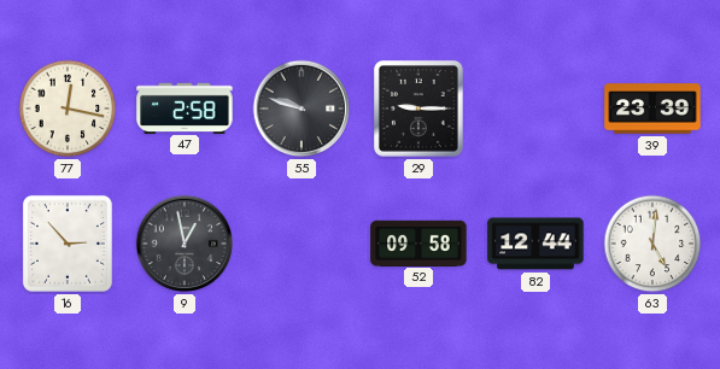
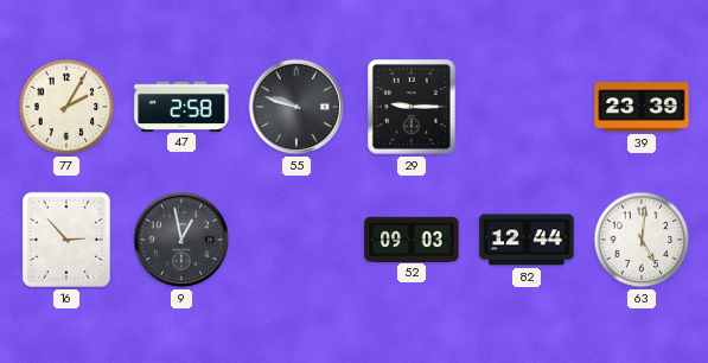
77: 12:17 -> 2:05 (66, 107)
52: 09:58 -> 09:03 (412, 238)
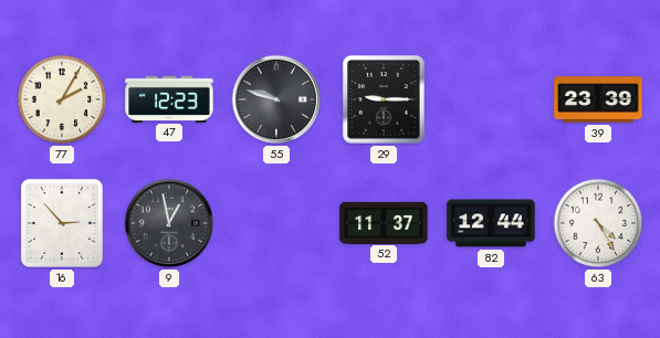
47: 2:58 -> 12:23 (169, 98)
52: 09:03 -> 11:37 (384, 222)
63: 5:01 -> 4:25 (598, 223)
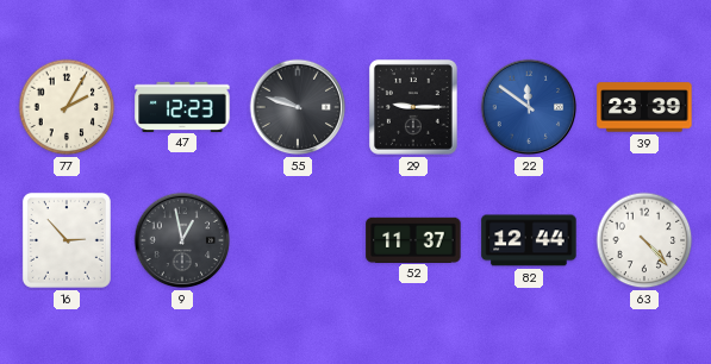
22: none -> 11:51 (529, 107)
63: 4:25 -> 4:23 (644, 240)
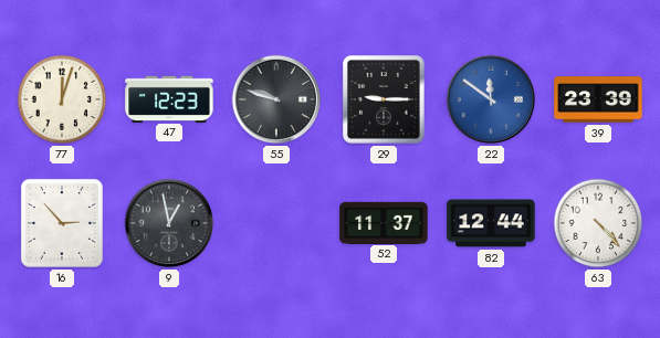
77: 2:05 -> 12:03 (62, 99)
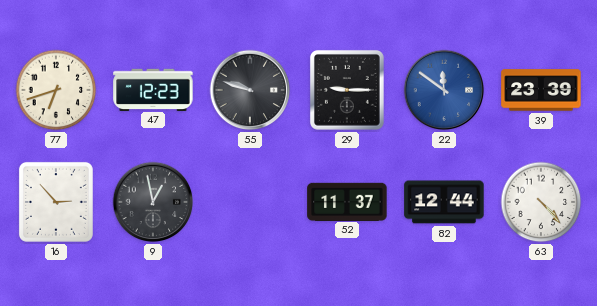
77: 12:03 -> 6:42 (56, 90)
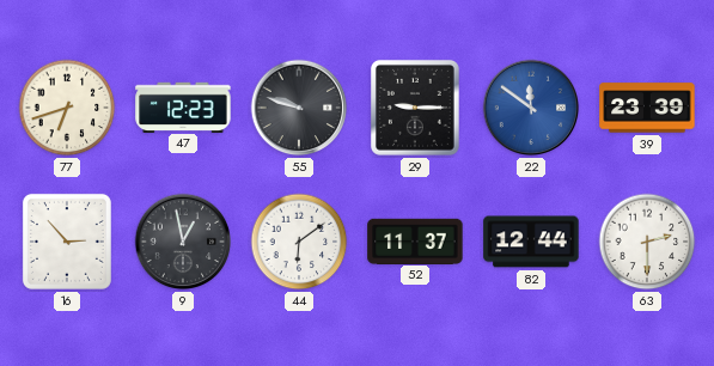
44: none -> 6:09 (299, 242)
63: 4:23 -> 2:30 (647, 242)
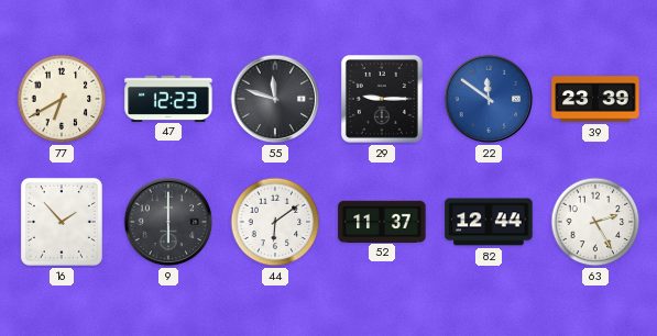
77: 6:42 -> 6:40 (62, 99)
55: 9:48 -> 11:48 (275, 99)
16: 2:53 -> 1:53 (62, 222)
9: 12:58 -> 6:00 (168, 222)
63: 2:30 -> 2:25 (595, 222)
